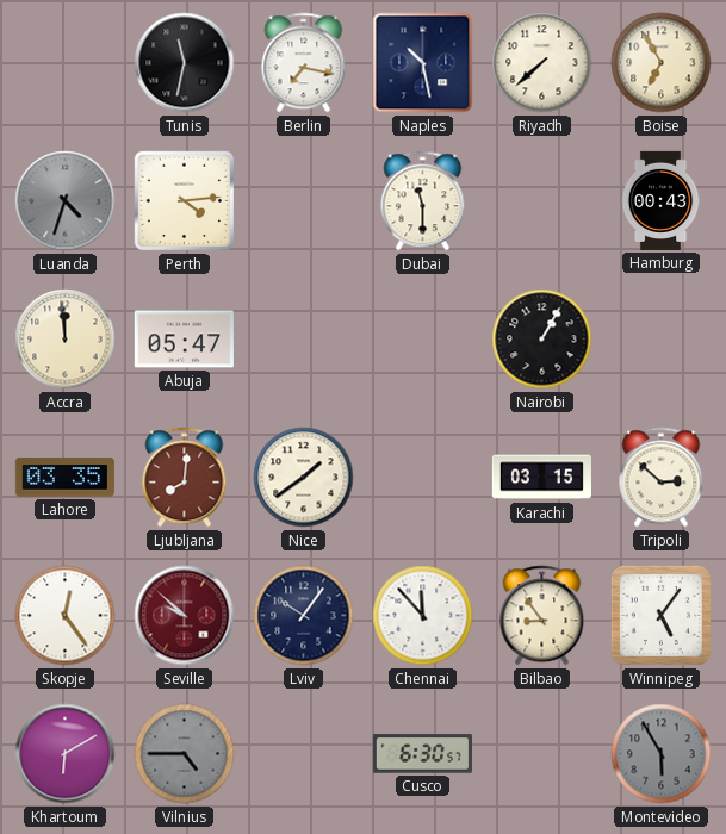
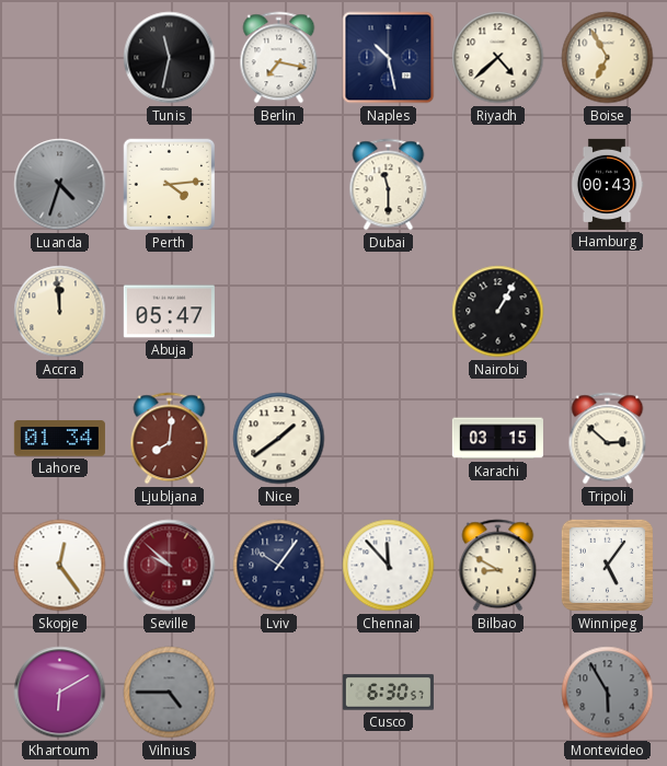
Riyadh: 7:38 -> 4:38 (498, 58)
Lahore: 03:35 -> 01:34 (59, 439)
Bilbao: 8:54 -> 8:50 (498, 566)
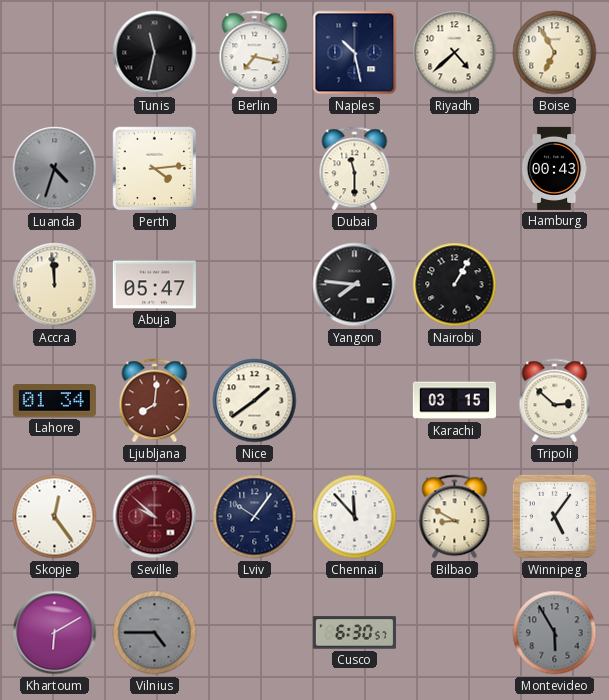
Yangon: none -> 7:46 (355, 285)
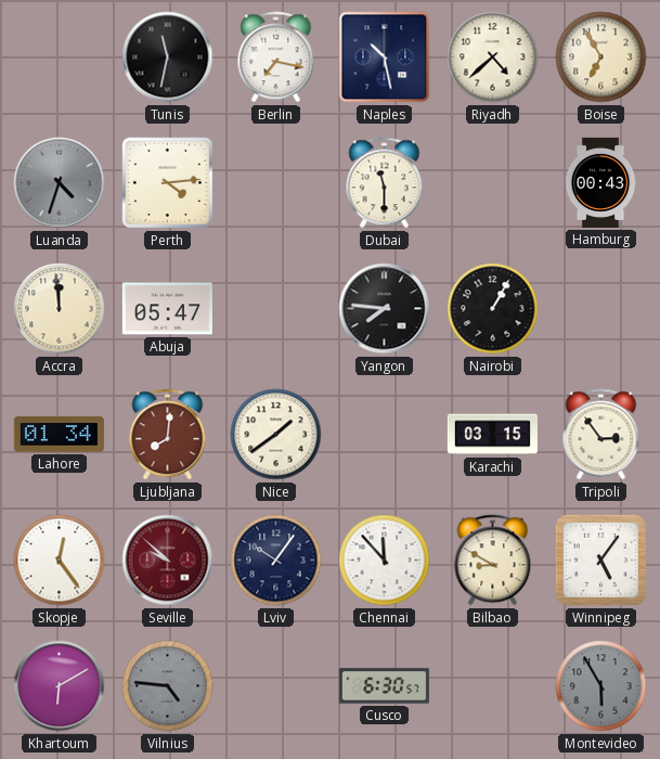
Tripoli: 2:52 -> 2:54 (601, 435)
Vilnius: 4:45 -> 4:46 (168, 686)
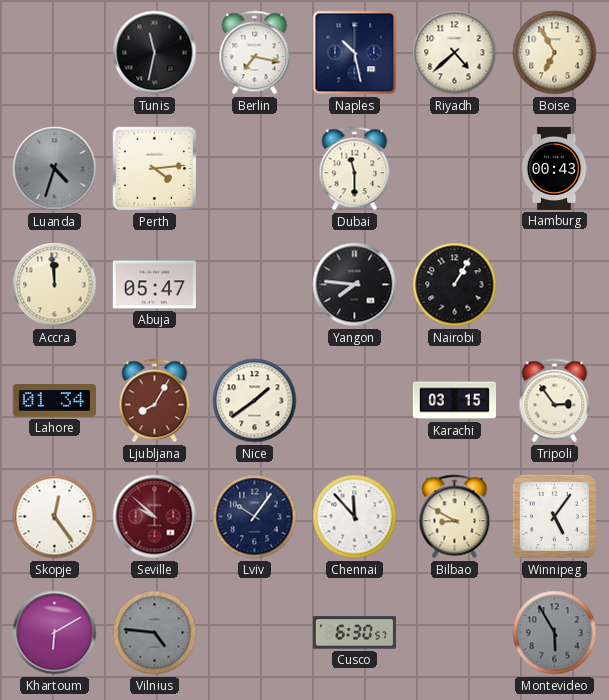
Ljubljana: 8:01 -> 8:05 (155, 401)
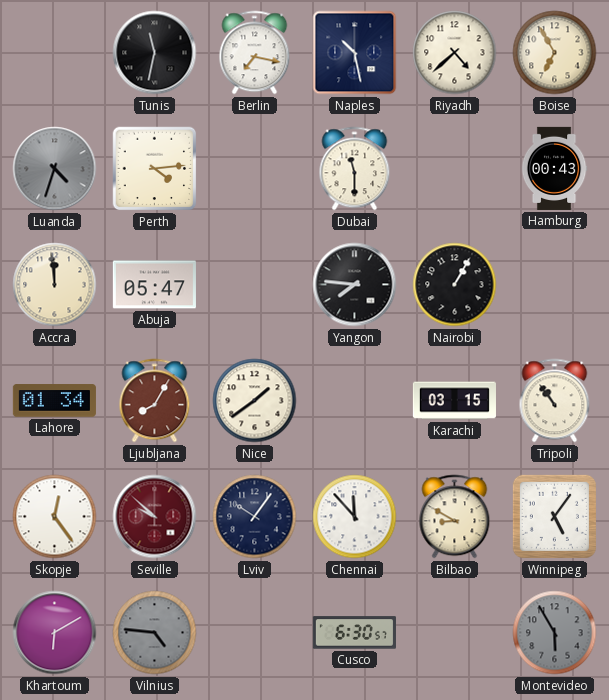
Tripoli: 2:54 -> 10:54 (555, 401)
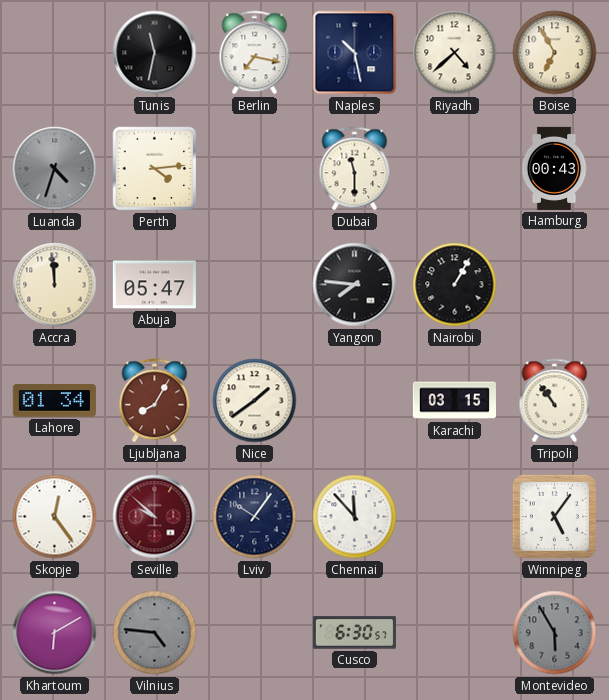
Bilbao: 8:50 -> none (455, 517)
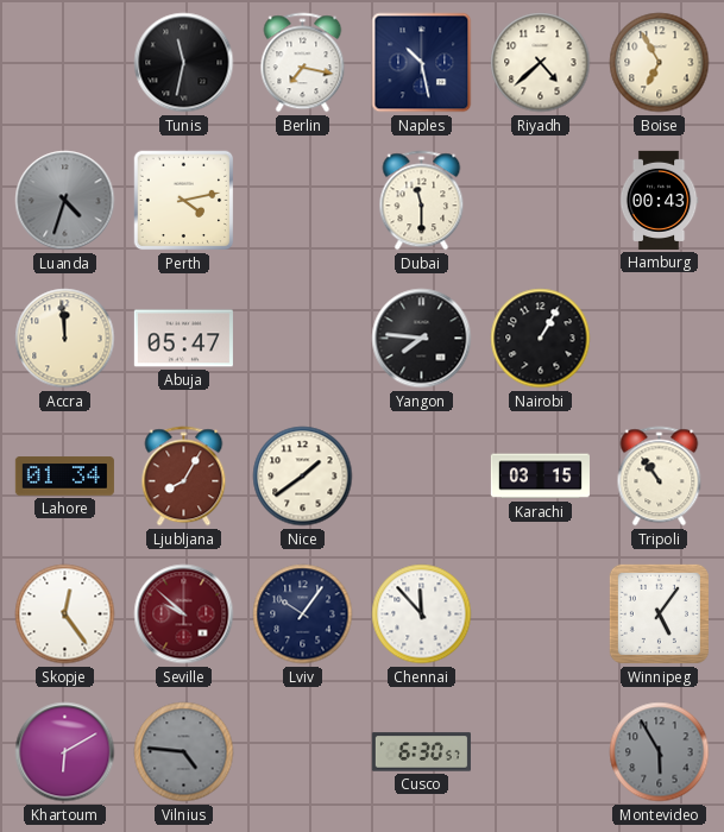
Perth: 4:14 -> 4:13 (184, 201)
